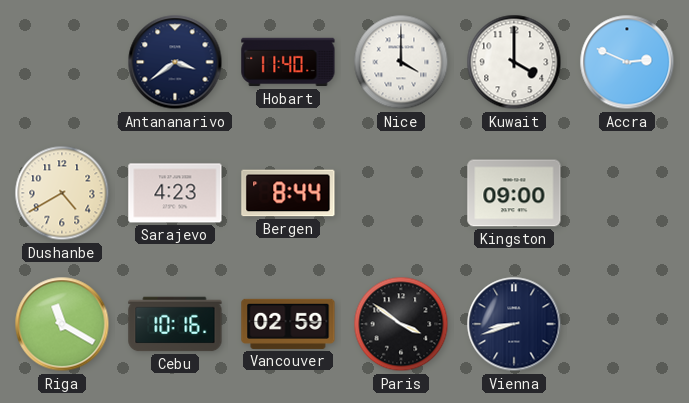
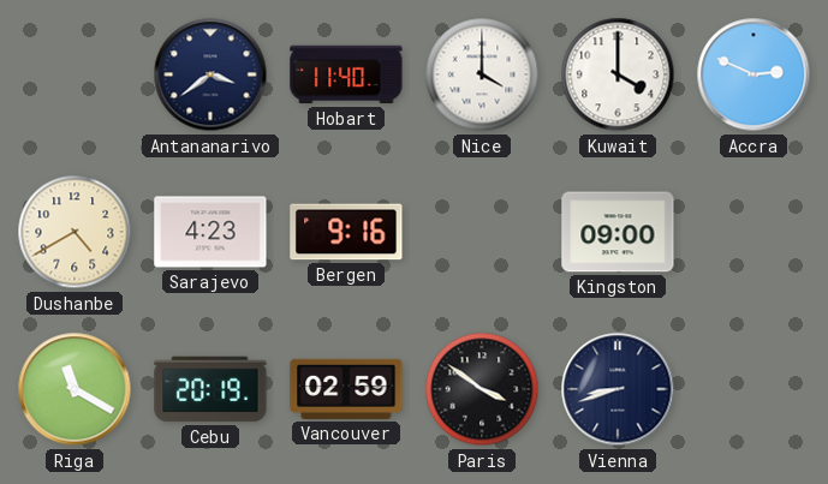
Bergen: 8:44 -> 9:16 (346, 232)
Cebu: 10:16 -> 20:19 (210, 389)
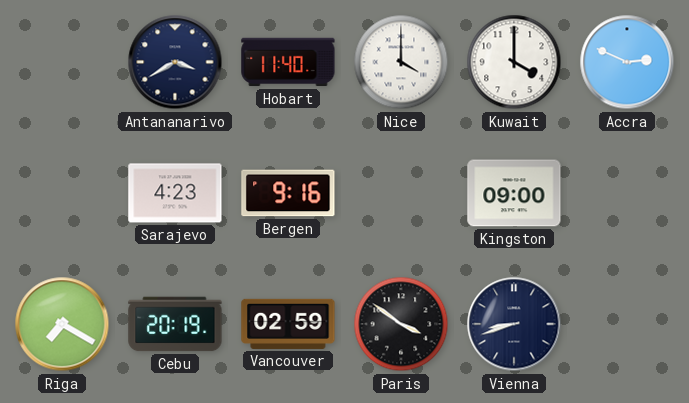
Antananarivo: 3:39 -> 3:40 (175, 62)
Dushanbe: 4:40 -> none (75, 232)
Riga: 11:20 -> 7:20 (62, 324)
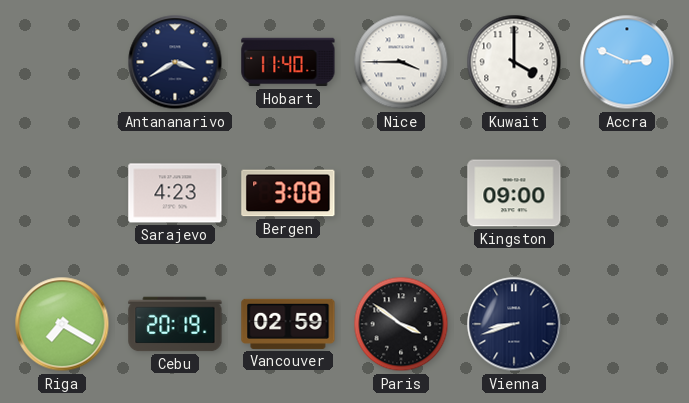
Nice: 4:00 -> 3:45 (401, 62)
Bergen: 9:16 -> 3:08 (288, 193)
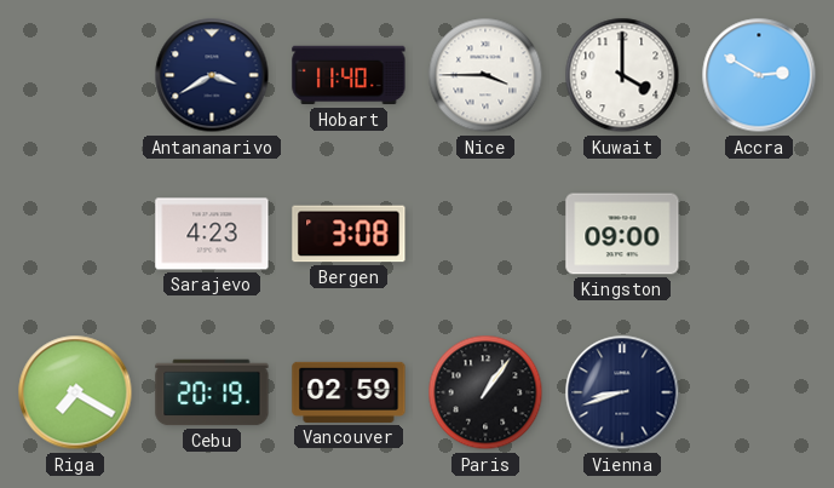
Accra: 2:49 -> 2:50 (759, 75)
Paris: 3:51 -> 1:06 (485, 392)
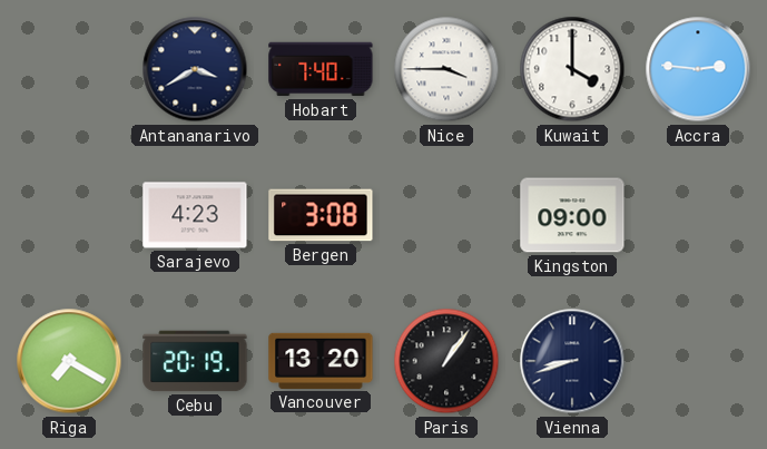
Hobart: 11:40 -> 7:40 (321, 69)
Accra: 2:50 -> 2:46 (698, 69)
Vancouver: 02:59 -> 13:20 (321, 361)
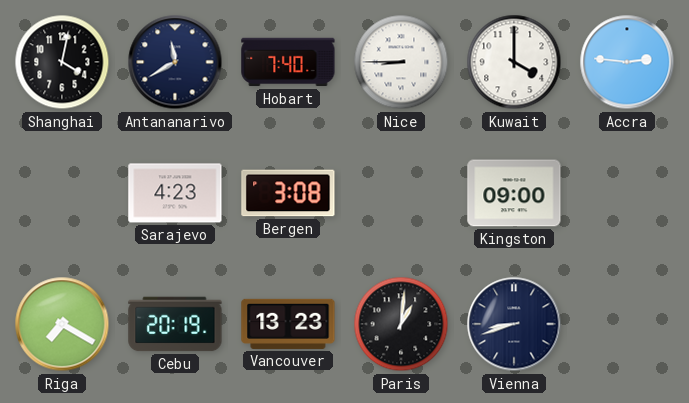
Shanghai: none -> 4:02 (62, 62)
Antananarivo: 3:40 -> 11:40 (175, 62)
Nice: 3:45 -> 8:45 (401, 62)
Vancouver: 13:20 -> 13:23 (288, 324)
Paris: 1:06 -> 1:01 (401, 324)
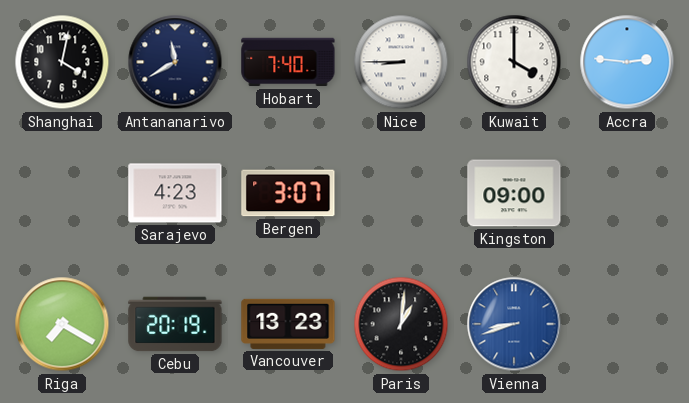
Bergen: 3:08 -> 3:07 (288, 193)
Vienna dial: navy -> blue (514, 324)
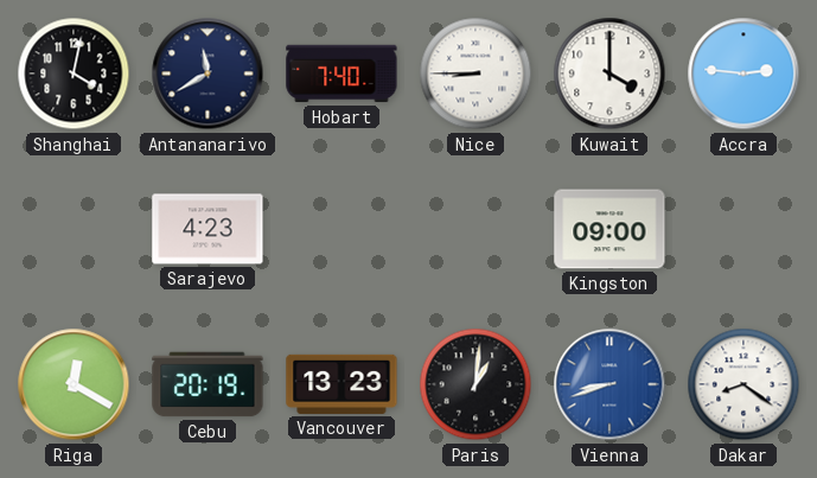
Bergen: 3:07 -> none (288, 193)
Riga: 7:20 -> 12:20 (74, 384)
Dakar: none -> 8:21 (743, 384)
